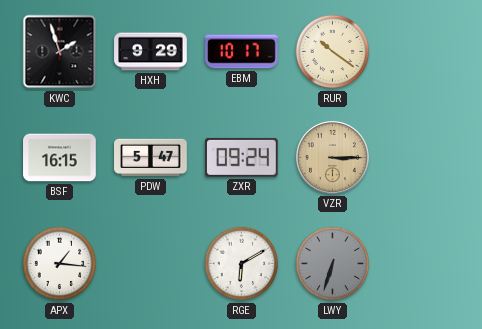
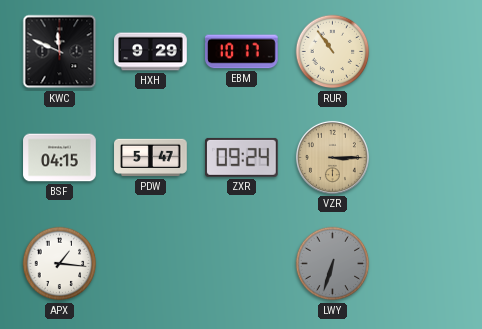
KWC: 1:57 -> 11:49 (60, 52)
RUR: 10:21 -> 10:54 (333, 52)
BSF: 16:15 -> 04:15 (60, 158)
RGE: 6:10 -> none (242, 264)
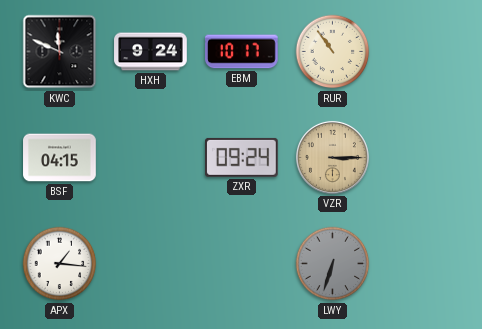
HXH: 9:29 -> 9:24 (151, 52)
PDW: 5:47 -> none (151, 158)
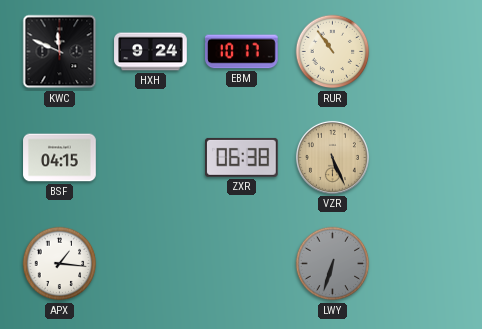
ZXR: 09:24 -> 06:38 (242, 157)
VZR: 3:15 -> 5:26 (332, 157)
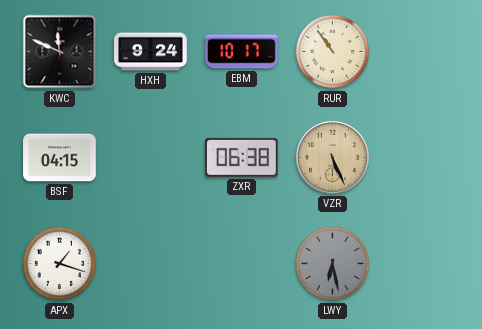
APX: 1:16 -> 1:18 (60, 264)
LWY: 6:33 -> 6:28 (333, 264)
